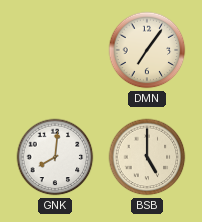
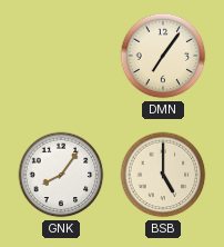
GNK: 8:01 -> 8:06 (61, 175)
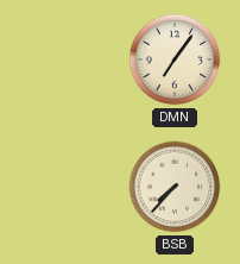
GNK: 8:06 -> none (61, 175)
BSB: 5:00 -> 7:37 (175, 187)
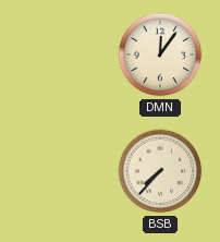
DMN: 7:06 -> 12:06 (160, 55)
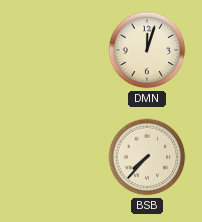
DMN: 12:06 -> 12:03 (147, 50)
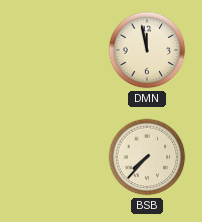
DMN: 12:03 -> 11:58 (147, 50)
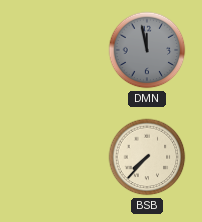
DMN dial: cream -> grey (147, 50)
